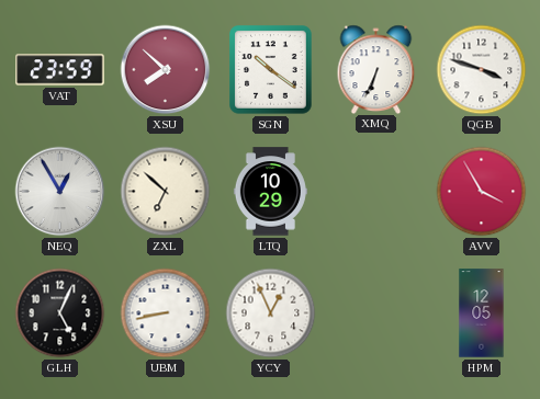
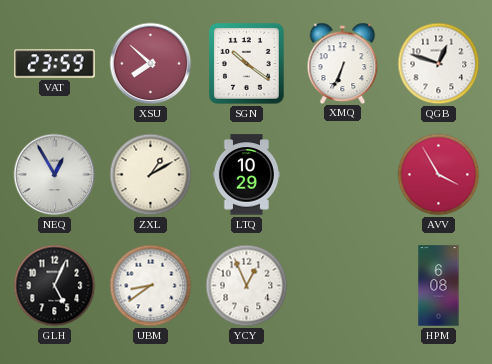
QGB: 3:48 -> 12:48 (439, 64)
ZXL: 6:52 -> 1:10 (151, 175)
UBM: 8:43 -> 8:39 (151, 286)
HPM: 12:05 -> 6:08 (439, 286)
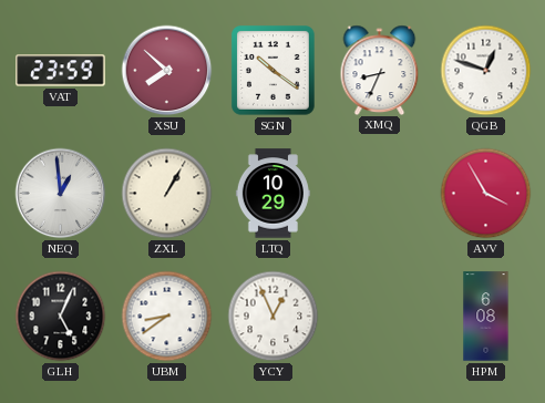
XMQ: 6:34 -> 8:34 (380, 70)
NEQ: 12:55 -> 12:59 (61, 194)
ZXL: 1:10 -> 1:05 (167, 194)
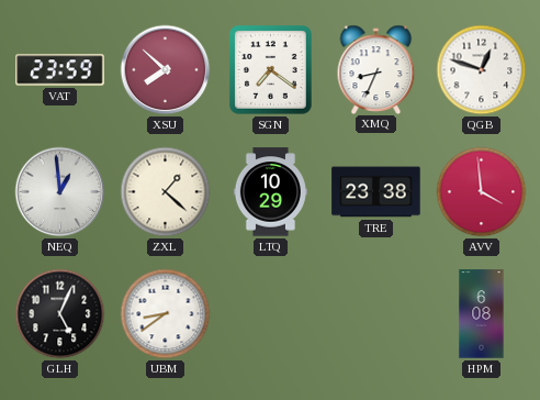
SGN: 10:21 -> 7:21 (271, 70)
ZXL: 1:05 -> 1:22 (166, 192)
TRE: none -> 23:38 (376, 192)
AVV: 3:55 -> 3:59 (482, 192)
YCY: 12:56 -> none (274, 317)
